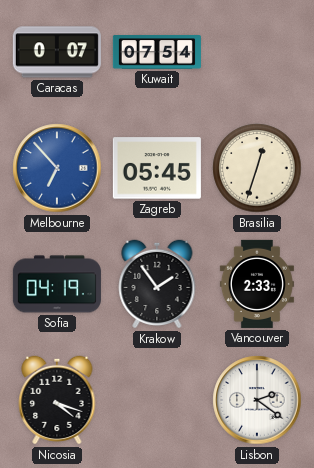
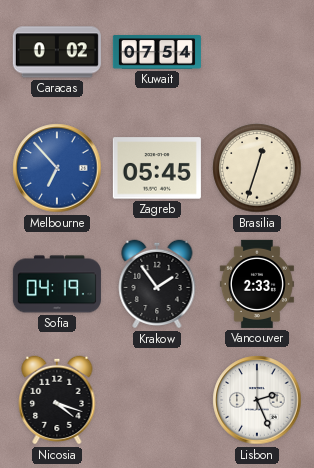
Caracas: 0:07 -> 0:02 (57, 52)
Lisbon: 2:21 -> 2:26 (257, 400)
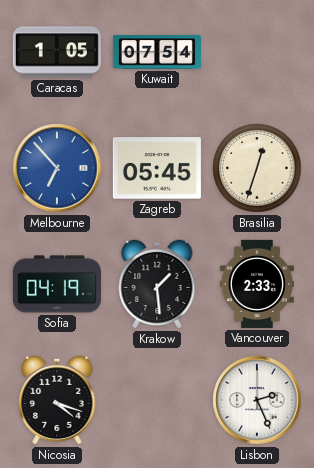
Caracas: 0:02 -> 1:05 (57, 52)
Krakow: 1:54 -> 1:29 (157, 284)
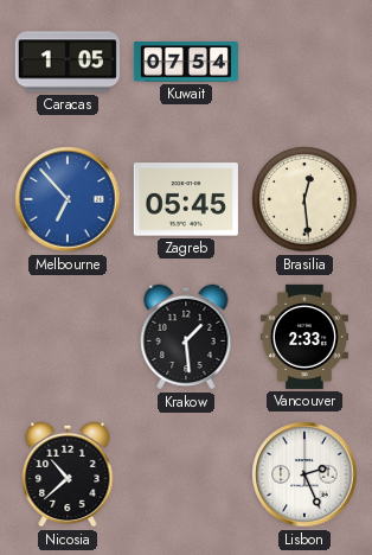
Brasilia: 12:33 -> 12:29 (304, 199)
Sofia: 04:19 -> none (57, 284)
Nicosia: 4:18 -> 10:38 (68, 474)
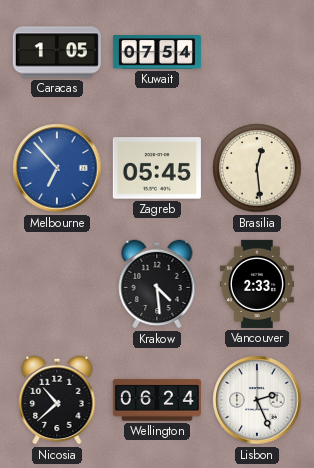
Krakow: 1:29 -> 4:29 (157, 284)
Wellington: none -> 06:24 (157, 400)
